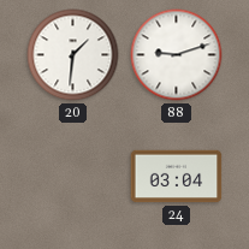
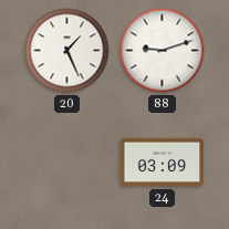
20: 1:31 -> 1:26 (67, 51)
24: 03:04 -> 03:09 (163, 163)
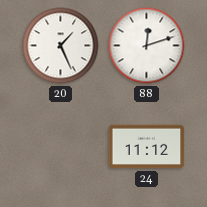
88: 9:12 -> 12:12 (147, 46)
24: 03:09 -> 11:12 (147, 147)
